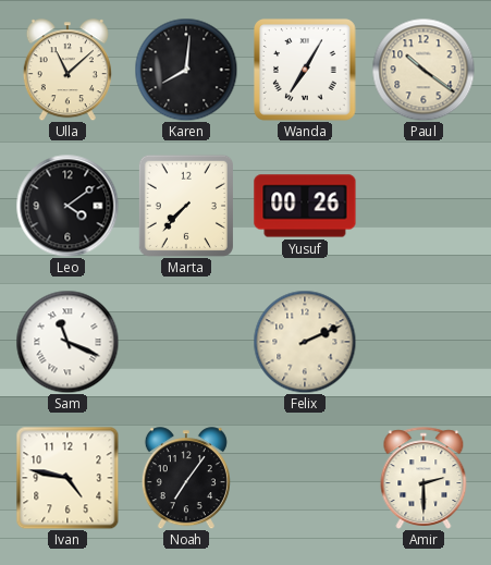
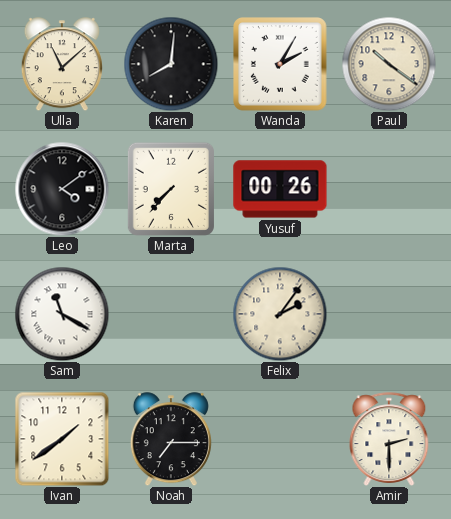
Wanda: 7:05 -> 2:05 (281, 65)
Sam: 11:19 -> 11:20 (62, 314)
Felix: 2:11 -> 2:06 (280, 314)
Ivan: 4:47 -> 1:39 (62, 439)
Noah: 7:06 -> 7:15 (171, 439)
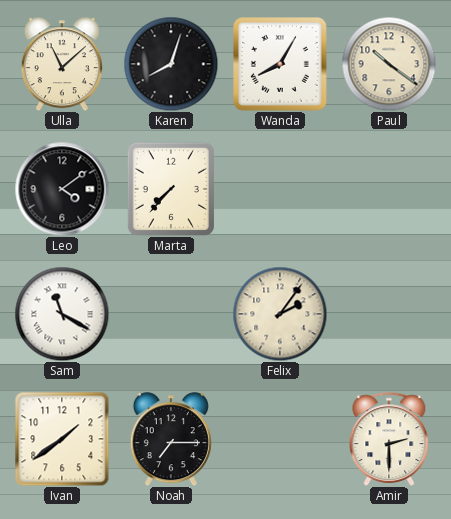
Karen: 8:01 -> 8:03 (171, 64)
Wanda: 2:05 -> 8:05 (281, 65)
Yusuf: 00:26 -> none (280, 189)
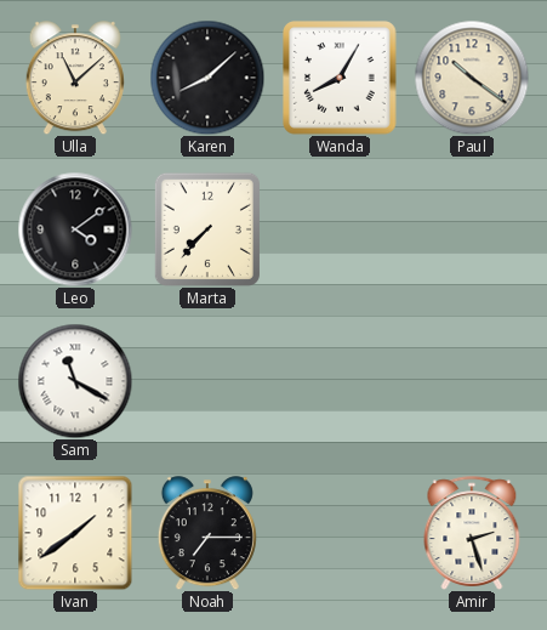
Karen: 8:03 -> 8:08 (207, 78)
Felix: 2:06 -> none (280, 314)
Amir: 2:30 -> 2:27 (472, 533)
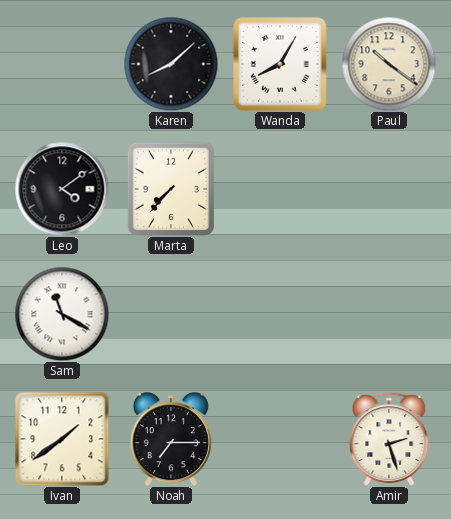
Ulla: 11:08 -> none (75, 78)
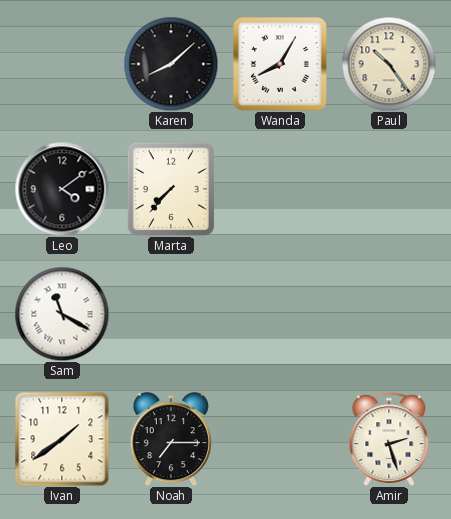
Paul: 10:21 -> 10:24 (389, 64)
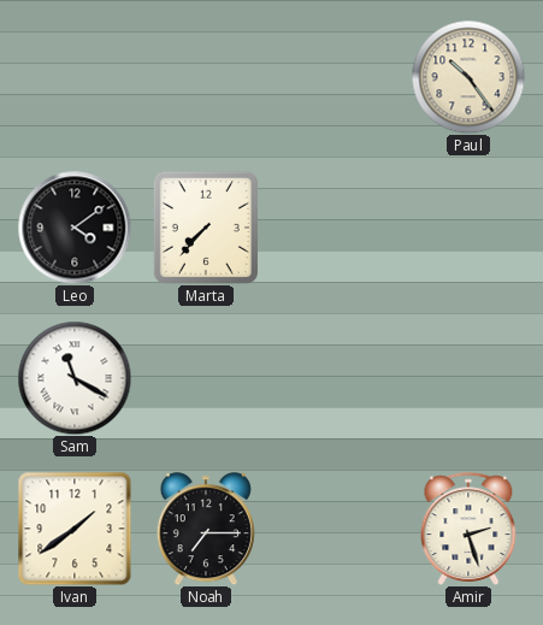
Karen: 8:08 -> none (171, 64)
Wanda: 8:05 -> none (281, 65)
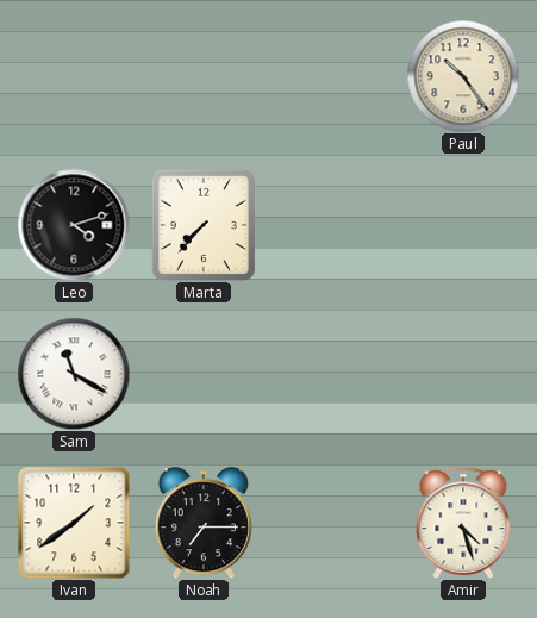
Leo: 4:09 -> 4:12 (74, 225)
Amir: 2:27 -> 4:27 (463, 523)
